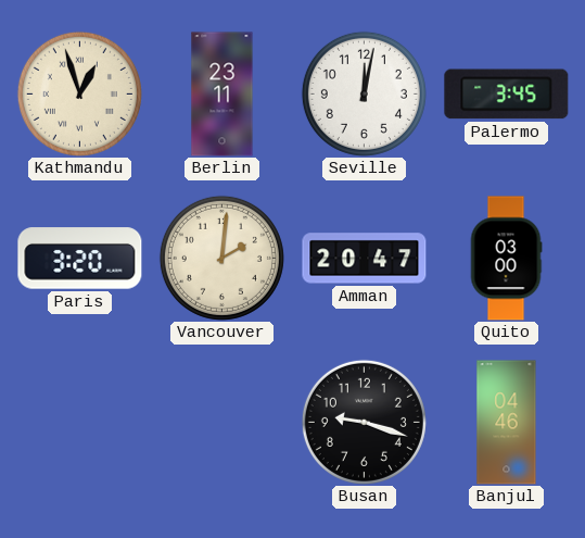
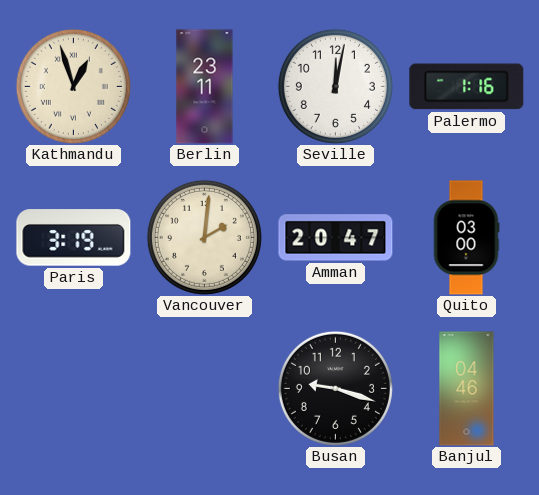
Palermo: 3:45 -> 1:16 (467, 87)
Paris: 3:20 -> 3:19 (74, 238)
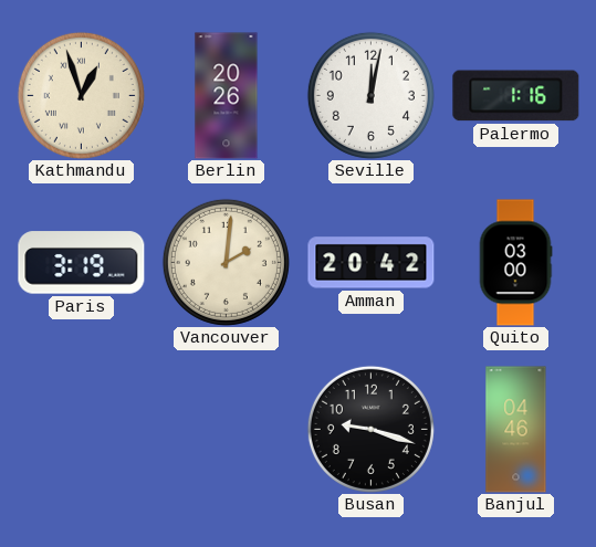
Berlin: 23:11 -> 20:26 (227, 96)
Amman: 20:47 -> 20:42 (372, 263)
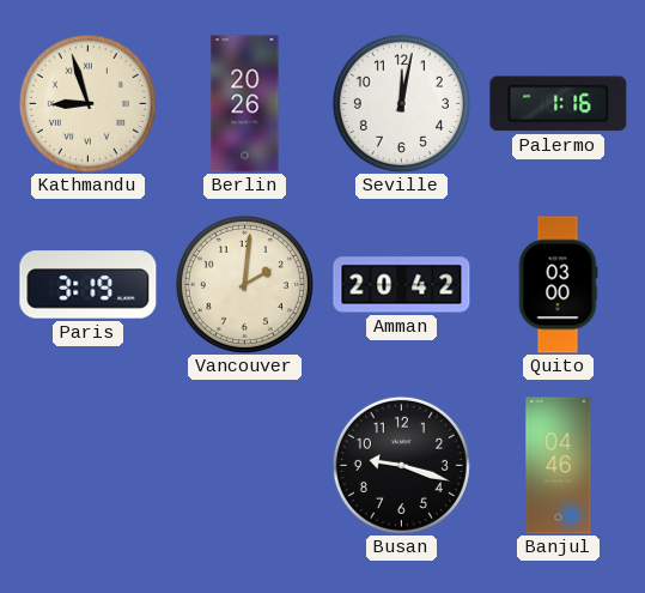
Kathmandu: 12:57 -> 8:57 (87, 103)
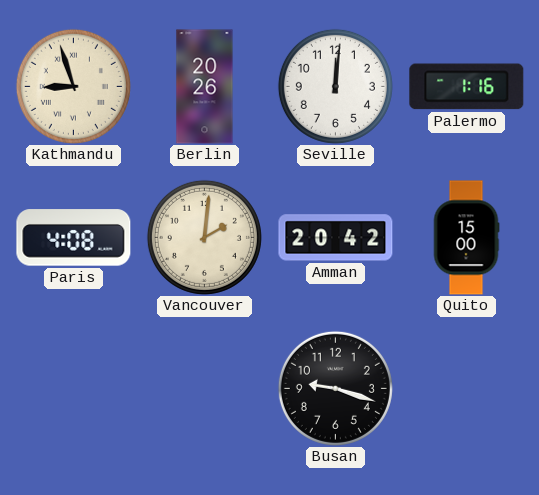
Seville: 12:02 -> 12:01 (335, 86)
Paris: 3:19 -> 4:08 (74, 238)
Quito: 03:00 -> 15:00 (466, 238)
Banjul: 04:46 -> none (559, 466)
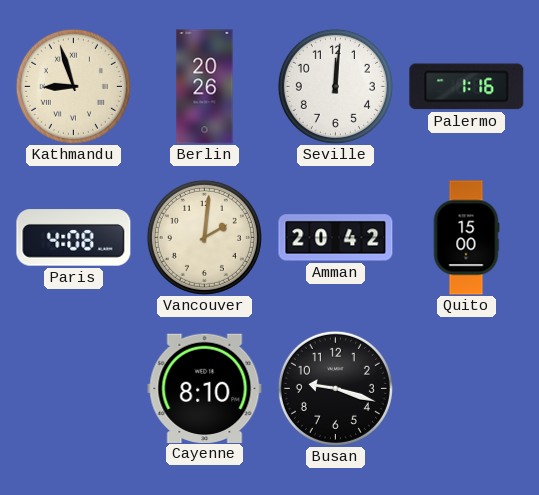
Cayenne: none -> 8:10 (205, 388)
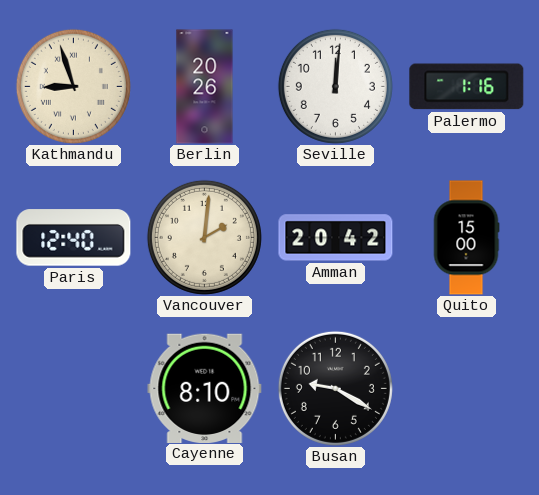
Paris: 4:08 -> 12:40 (74, 238)
Busan: 9:18 -> 9:20 (335, 388)
